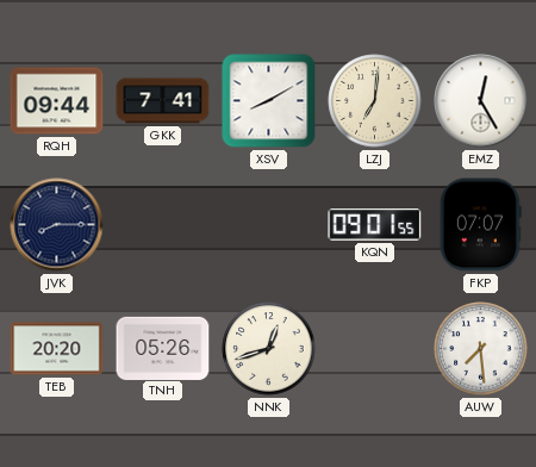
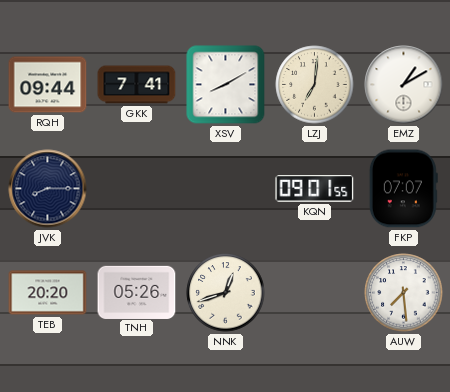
EMZ: 12:25 -> 1:10 (404, 85)
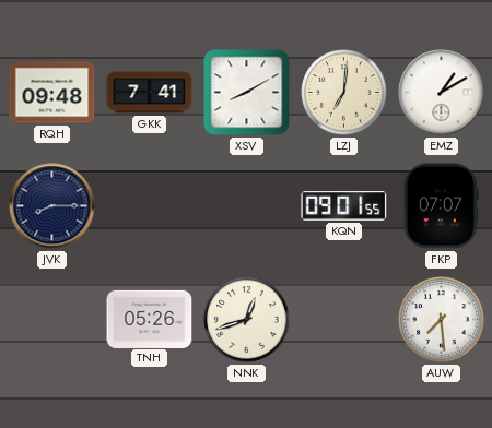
RQH: 09:44 -> 09:48 (52, 93)
TEB: 20:20 -> none (48, 293)
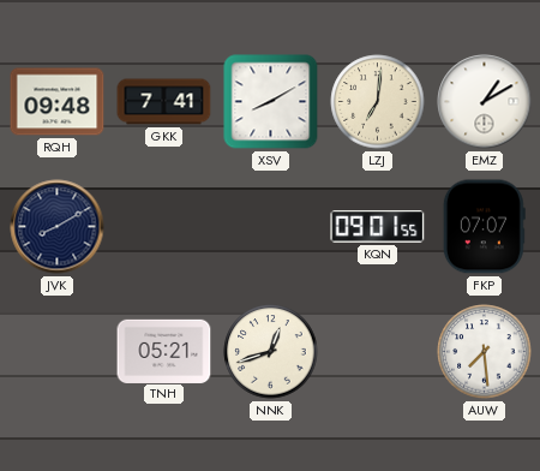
JVK: 8:15 -> 8:10 (58, 227)
TNH: 05:26 -> 05:21 (164, 351)
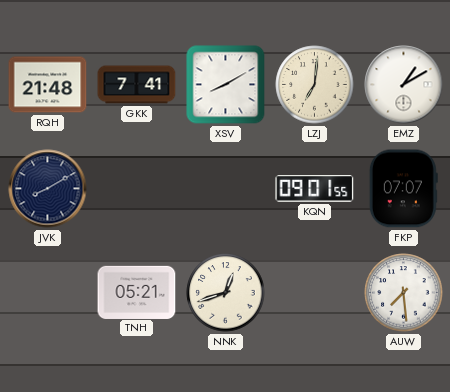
RQH: 09:48 -> 21:48 (48, 85)
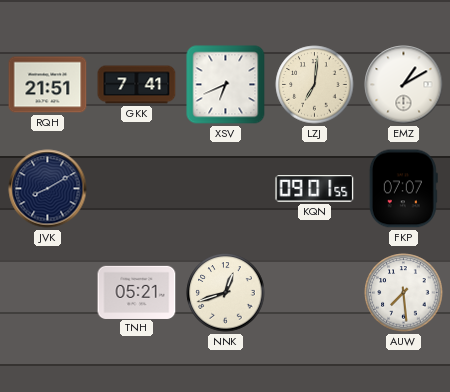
RQH: 21:48 -> 21:51 (48, 85)
XSV: 8:10 -> 6:41 (226, 85)
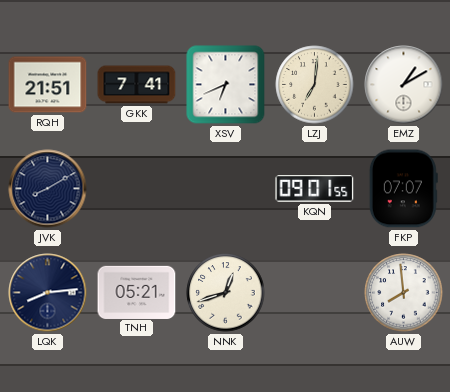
LQK: none -> 8:14 (48, 293)
AUW: 7:29 -> 7:59 (404, 293)
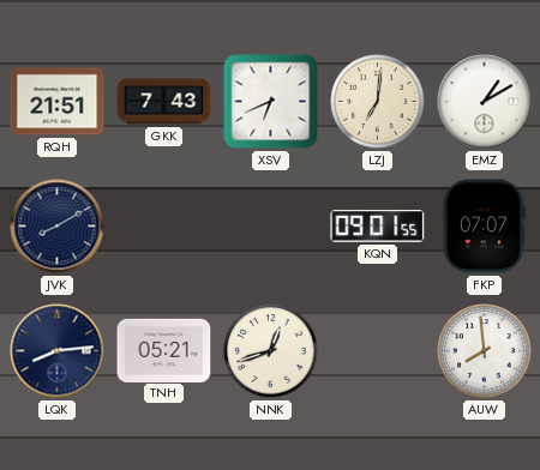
GKK: 7:41 -> 7:43 (164, 102)
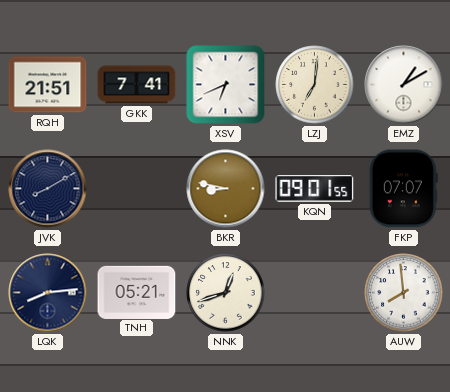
GKK: 7:43 -> 7:41 (137, 85)
BKR: none -> 8:47 (226, 189)
